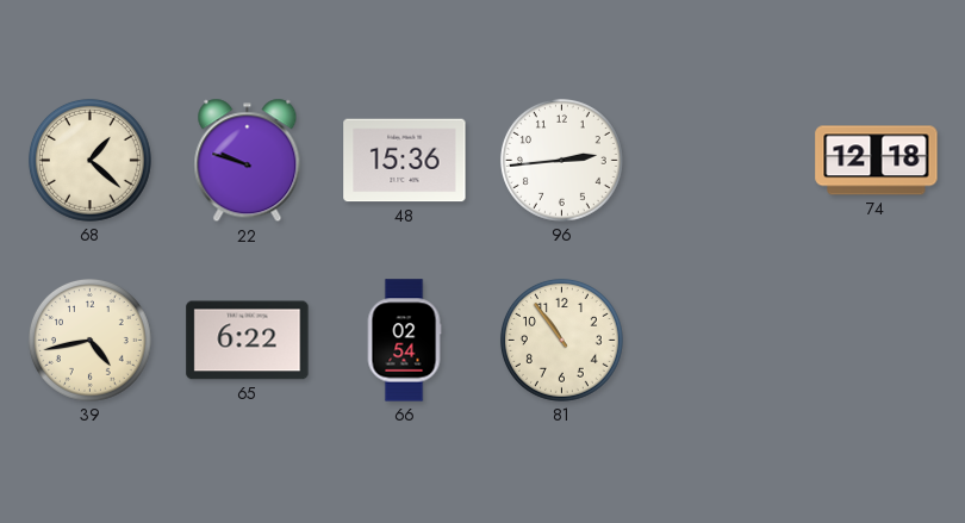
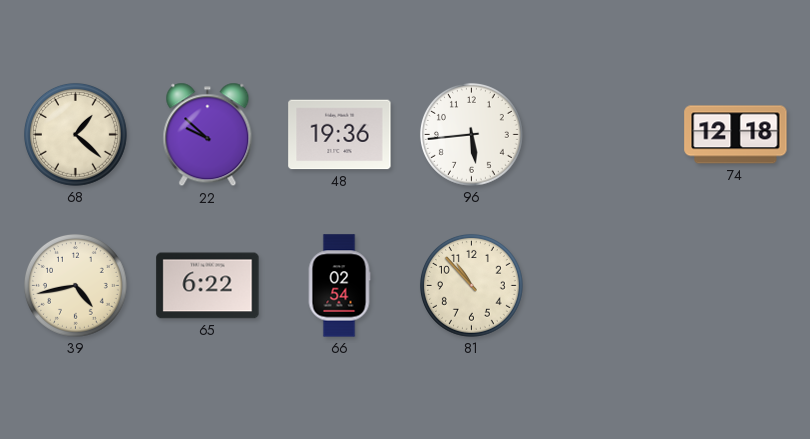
22: 9:48 -> 9:52 (208, 135)
48: 15:36 -> 19:36 (340, 135)
96: 2:44 -> 5:44 (471, 134)
81: 10:54 -> 10:53 (471, 285)
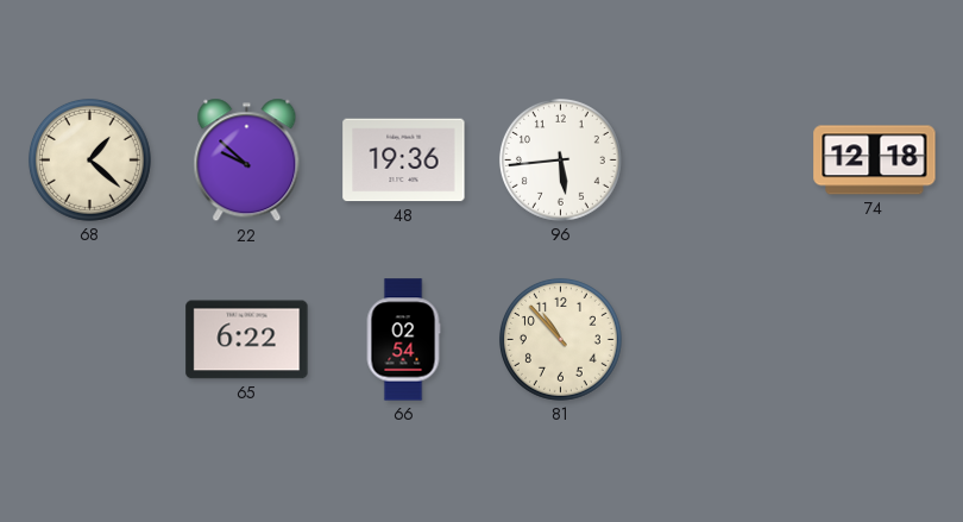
39: 4:43 -> none (75, 285)
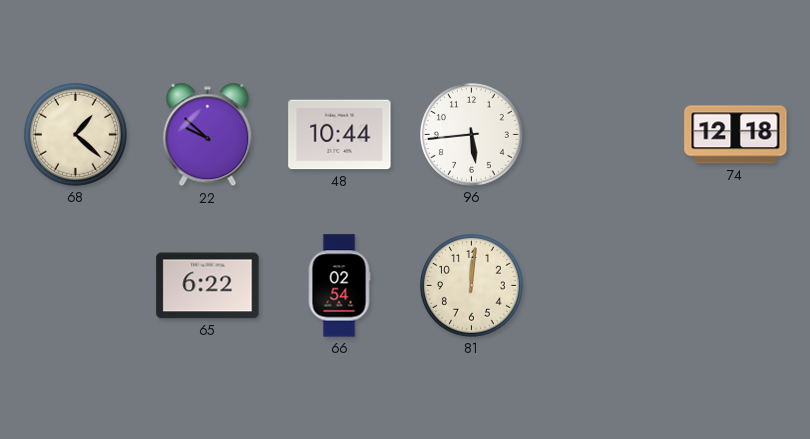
48: 19:36 -> 10:44 (340, 135)
81: 10:53 -> 12:01 (471, 285)
